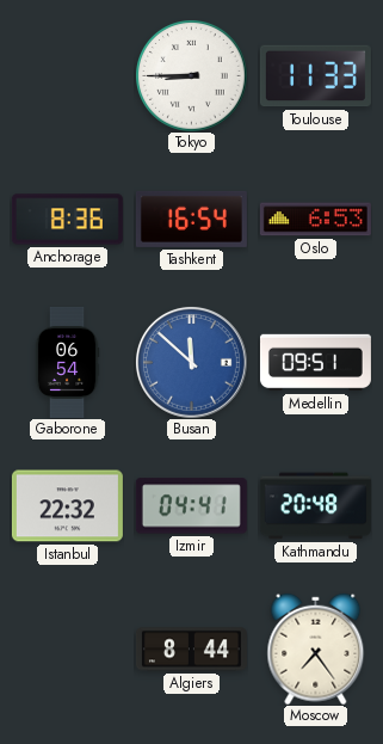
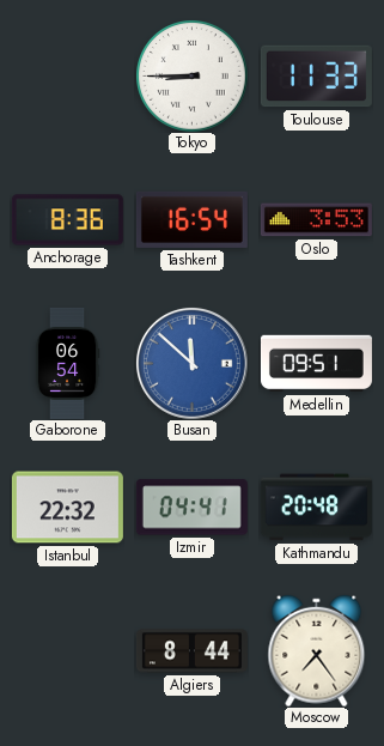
Oslo: 6:53 -> 3:53 (316, 220)
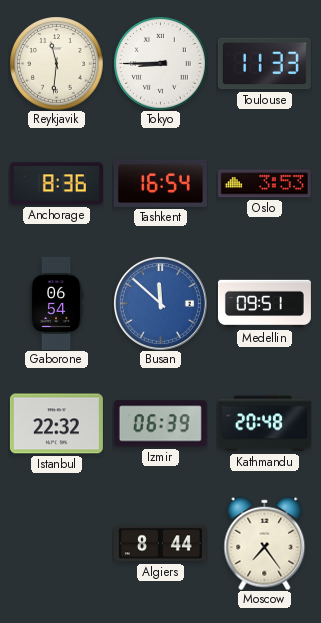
Reykjavik: none -> 11:31 (56, 63)
Izmir: 04:41 -> 06:39 (160, 424)
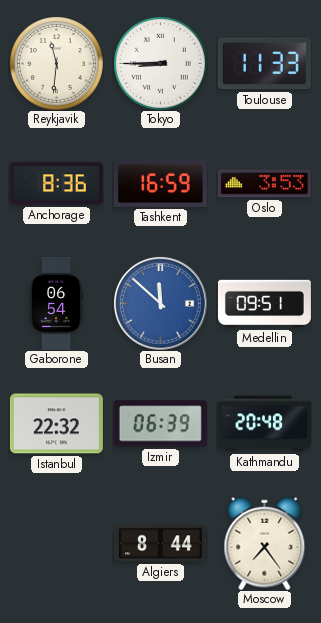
Tashkent: 16:54 -> 16:59 (160, 183)
